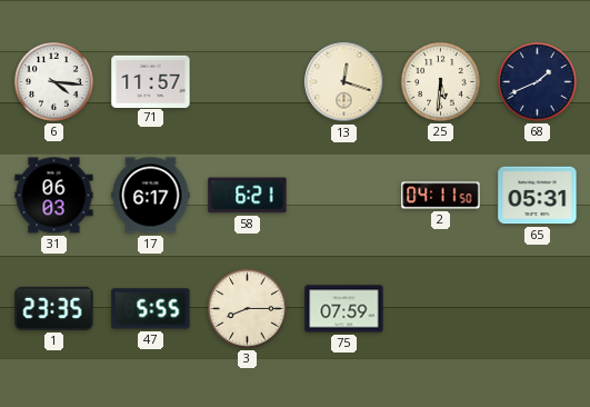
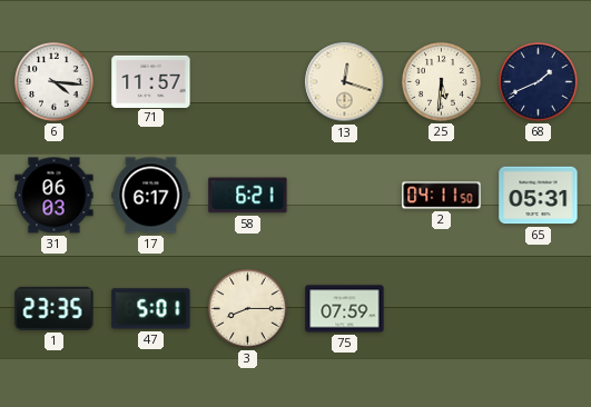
47: 5:55 -> 5:01 (151, 309)
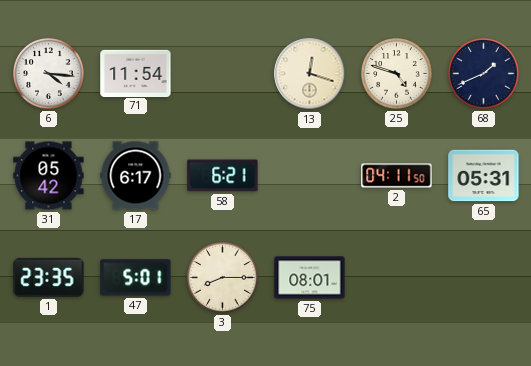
71: 11:57 -> 11:54 (136, 73)
25: 5:31 -> 4:48 (397, 74)
31: 06:03 -> 05:42 (49, 176)
75: 07:59 -> 08:01 (310, 278)
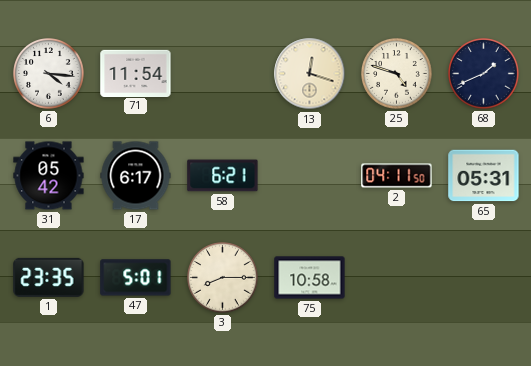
75: 08:01 -> 10:58 (310, 278)
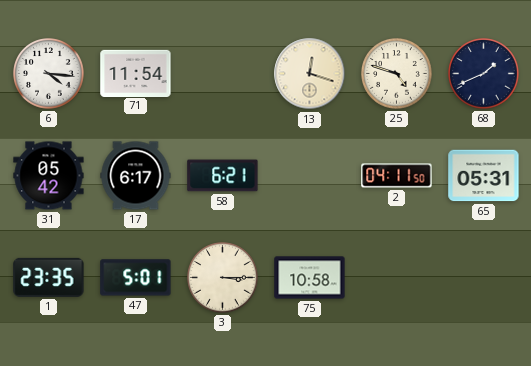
3: 8:15 -> 3:15 (223, 278)
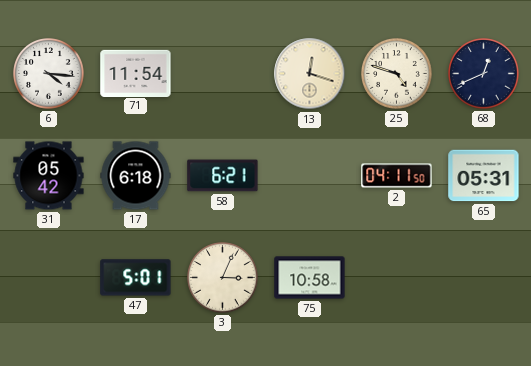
68: 1:41 -> 12:41 (484, 74)
17: 6:17 -> 6:18 (136, 176)
1: 23:35 -> none (49, 277)
3: 3:15 -> 3:04 (223, 278)
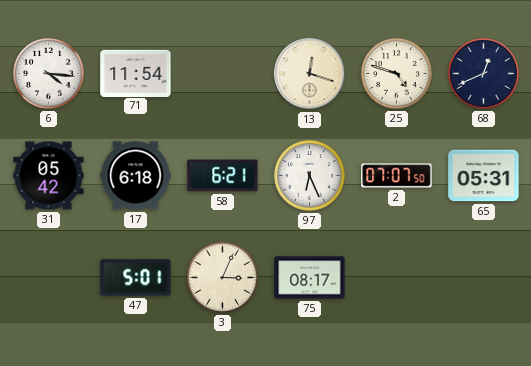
97: none -> 6:26 (310, 176)
2: 04:11 -> 07:07 (397, 176)
75: 10:58 -> 08:17 (310, 278)
